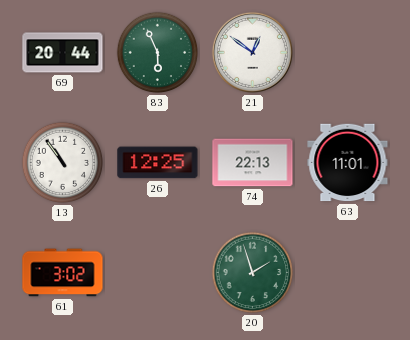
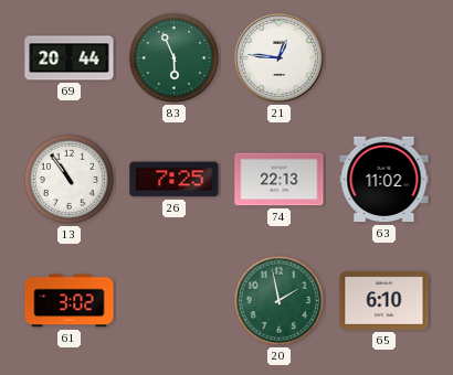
21: 12:51 -> 12:46 (278, 57)
26: 12:25 -> 7:25 (175, 180)
63: 11:01 -> 11:02 (384, 180)
20: 1:57 -> 1:58 (280, 301)
65: none -> 6:10 (384, 300)
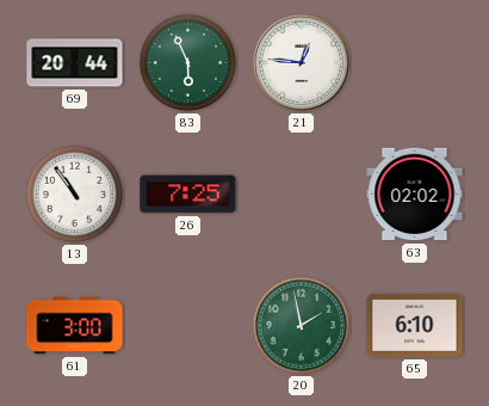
74: 22:13 -> none (280, 180)
63: 11:02 -> 02:02 (415, 195)
61: 3:02 -> 3:00 (75, 326)
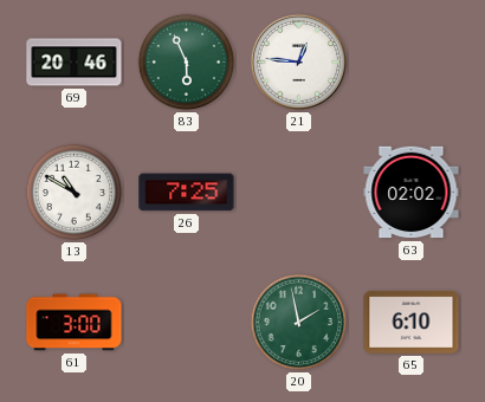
69: 20:44 -> 20:46 (75, 63)
13: 10:54 -> 10:50 (75, 193)
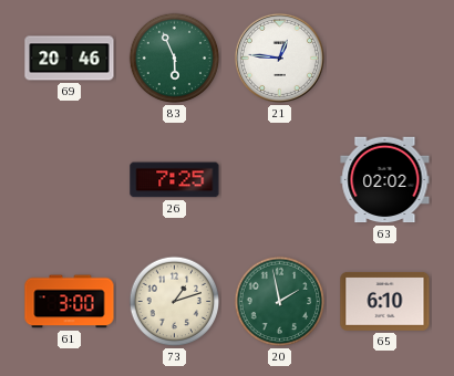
13: 10:50 -> none (75, 193)
73: none -> 1:12 (175, 302)
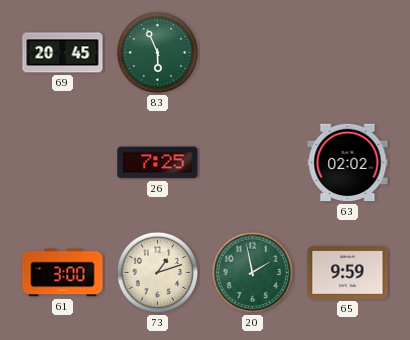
69: 20:46 -> 20:45 (63, 53)
21: 12:46 -> none (279, 58)
65: 6:10 -> 9:59 (348, 272)
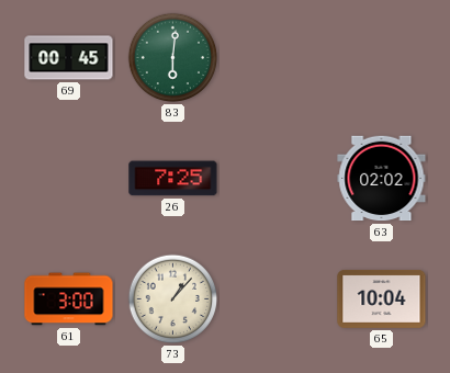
69: 20:45 -> 00:45 (69, 58)
83: 5:56 -> 6:01 (173, 58)
73: 1:12 -> 1:07 (173, 299)
20: 1:58 -> none (253, 273)
65: 9:59 -> 10:04 (382, 298)
